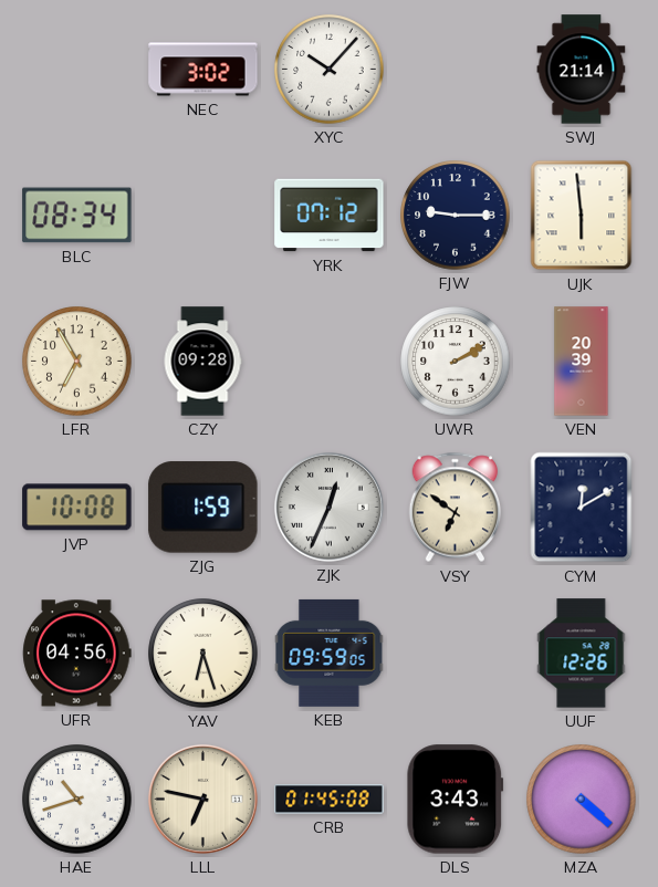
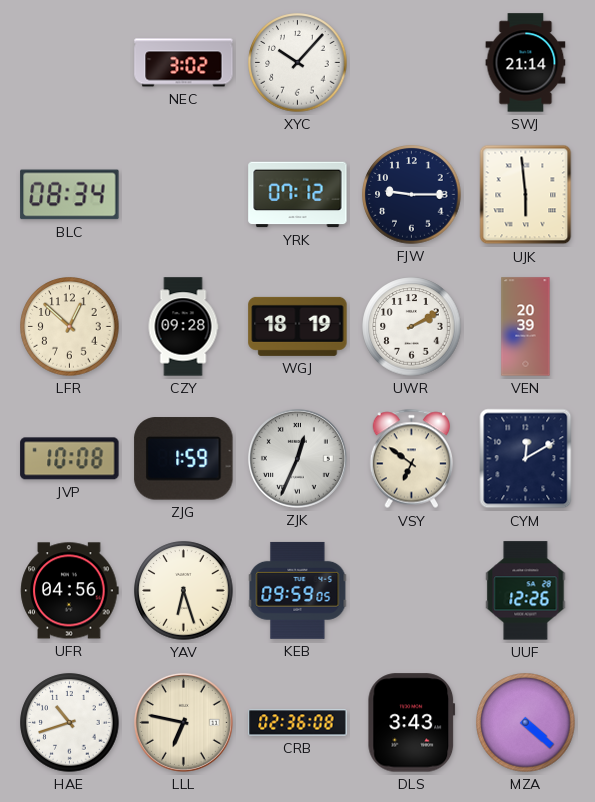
LFR: 6:55 -> 12:52 (70, 327)
WGJ: none -> 18:19 (298, 326)
CRB: 01:45 -> 02:36 (298, 723)
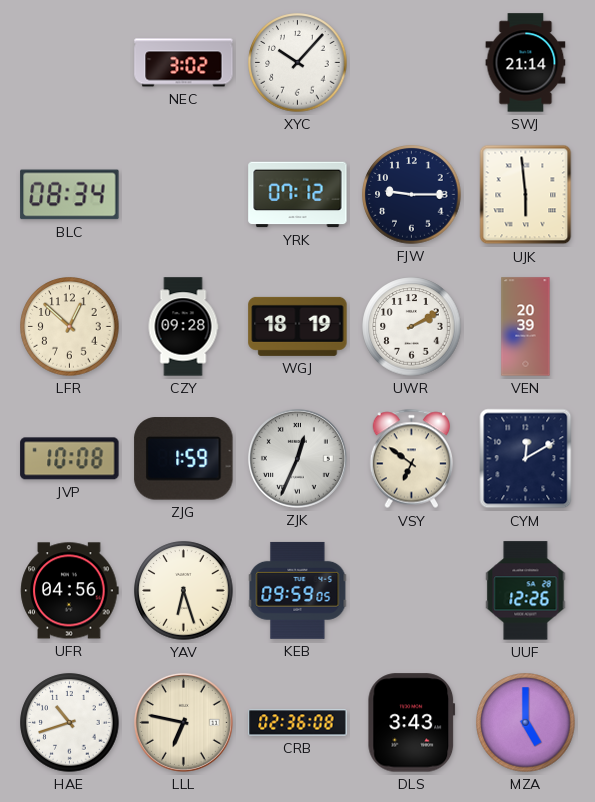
MZA: 4:22 -> 5:00 (526, 723)
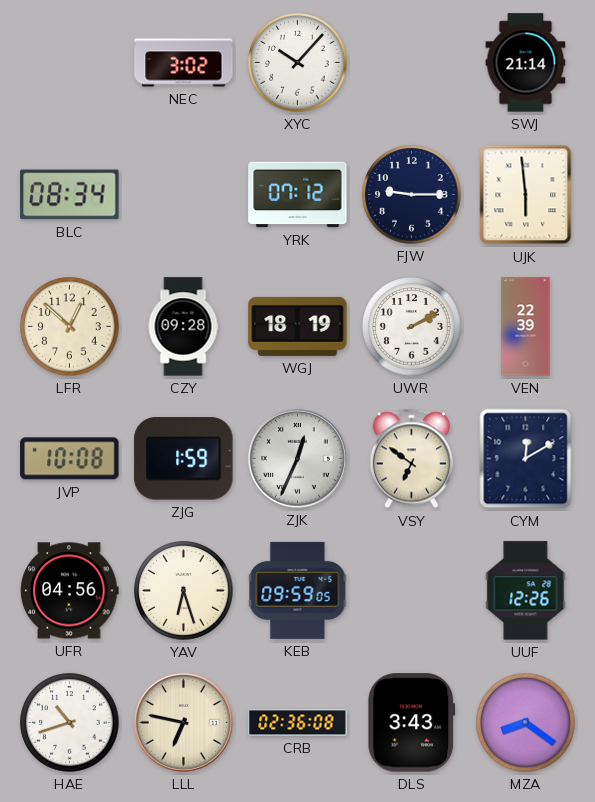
VEN: 20:39 -> 22:39 (526, 327)
MZA: 5:00 -> 8:21 (526, 723)
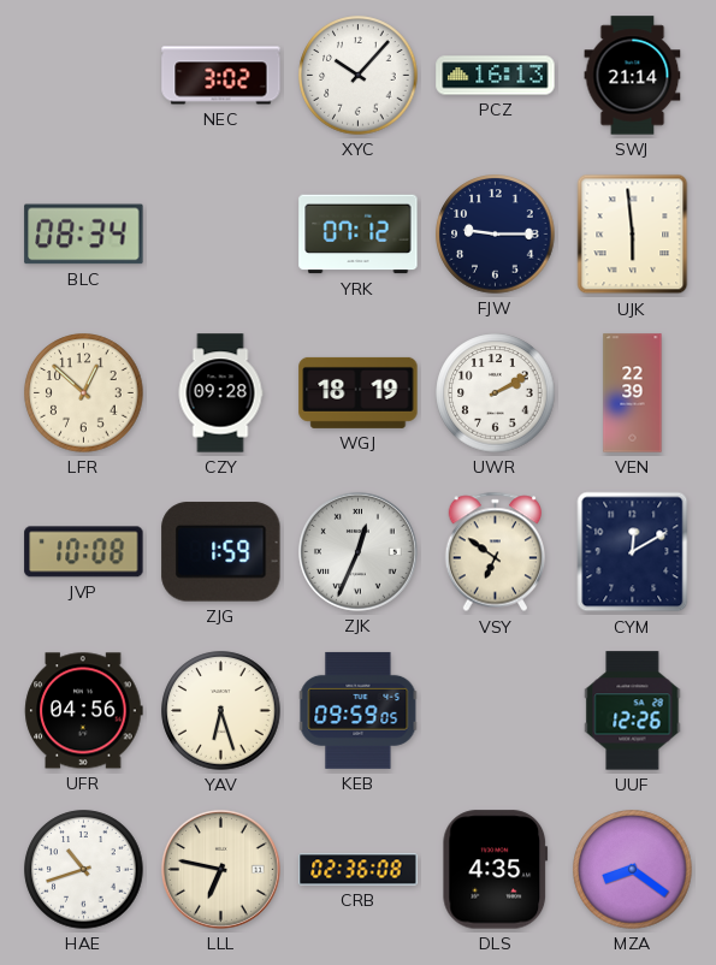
PCZ: none -> 16:13 (496, 76)
DLS: 3:43 -> 4:35 (496, 870)
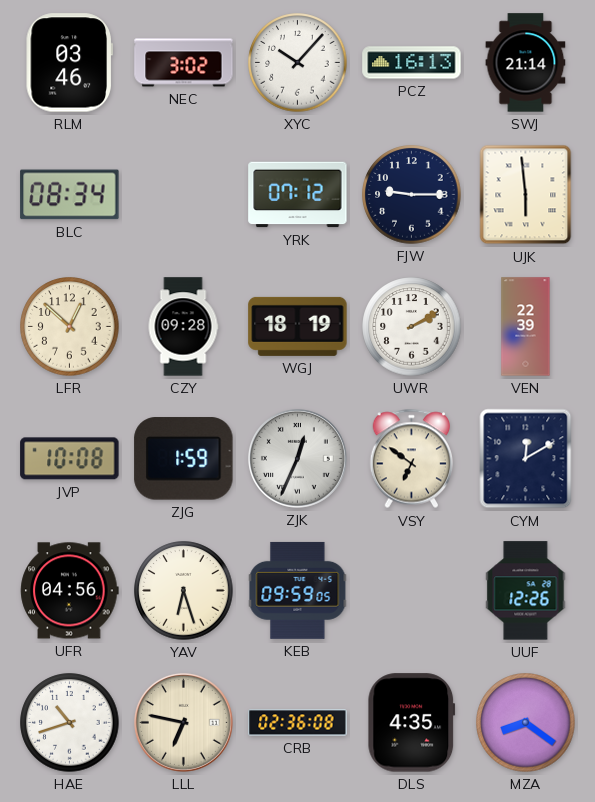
RLM: none -> 03:46 (69, 63)
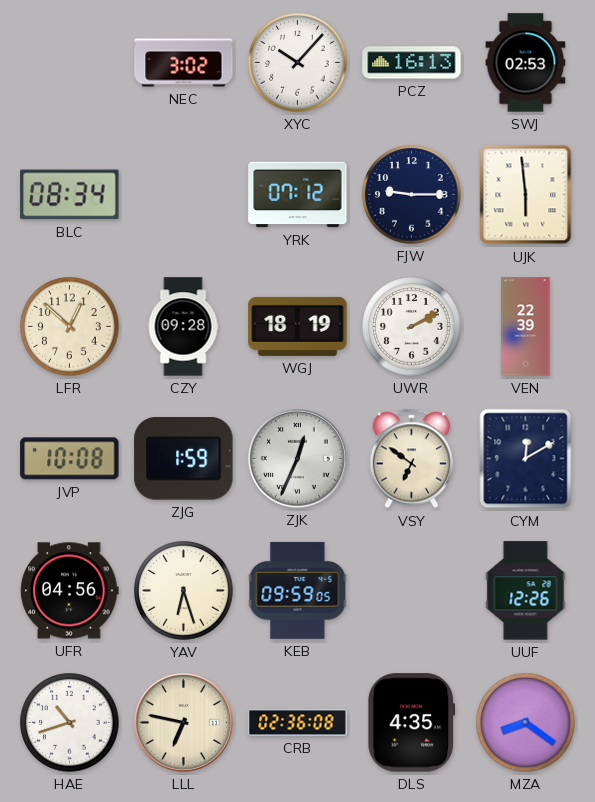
RLM: 03:46 -> none (69, 63)
SWJ: 21:14 -> 02:53 (526, 63)
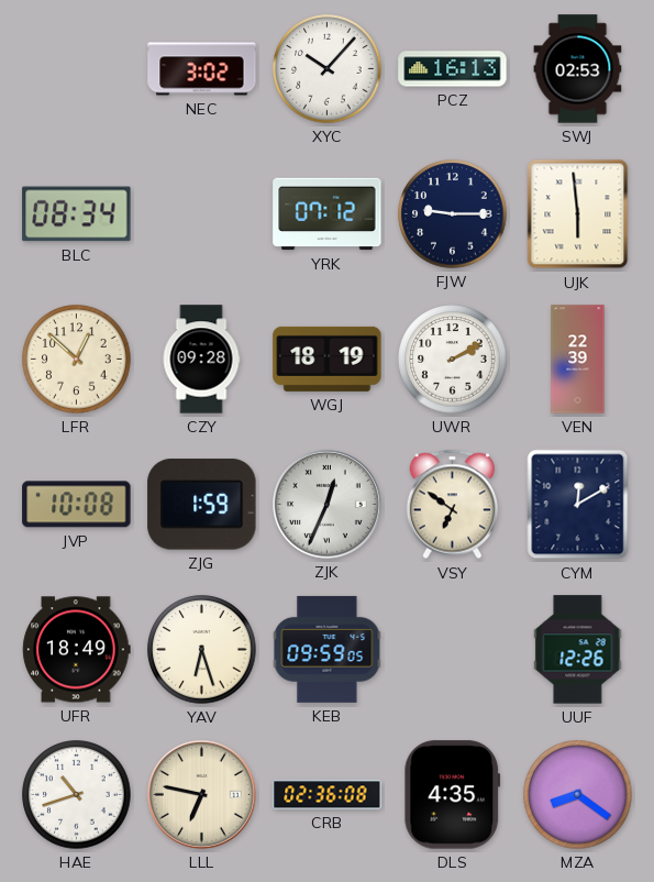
UFR: 04:56 -> 18:49 (77, 650)
